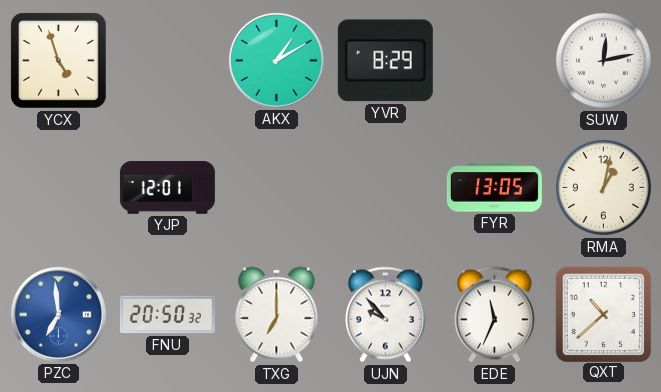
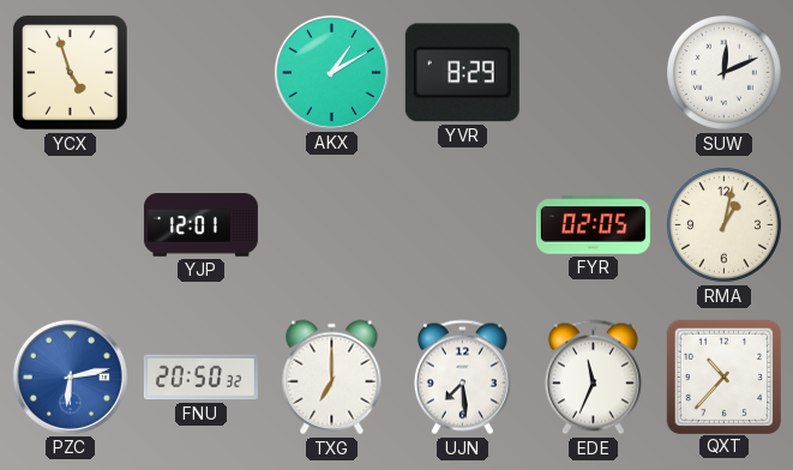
SUW: 12:13 -> 12:11 (723, 72)
FYR: 13:05 -> 02:05 (593, 225)
PZC: 6:59 -> 6:13 (70, 376)
UJN: 9:53 -> 7:29 (462, 378)
QXT: 10:38 -> 10:37 (723, 376)
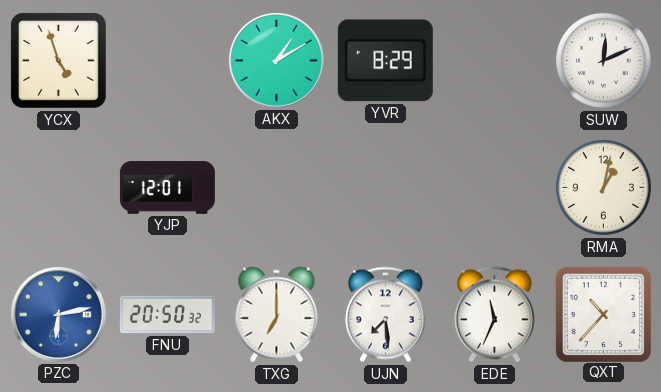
FYR: 02:05 -> none (593, 225)
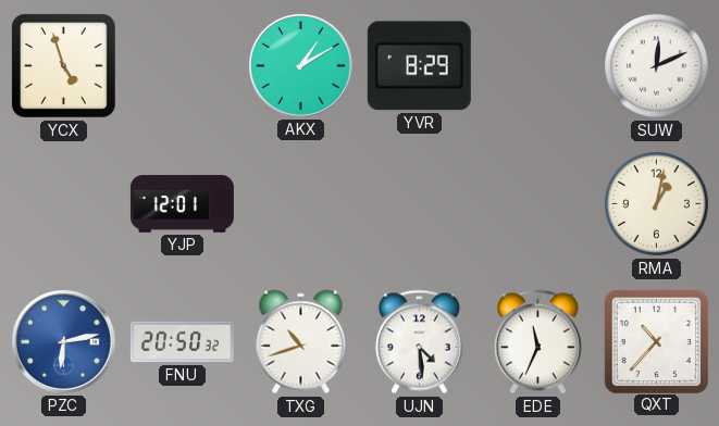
TXG: 7:00 -> 10:42 (301, 342)
UJN: 7:29 -> 4:29 (419, 342)
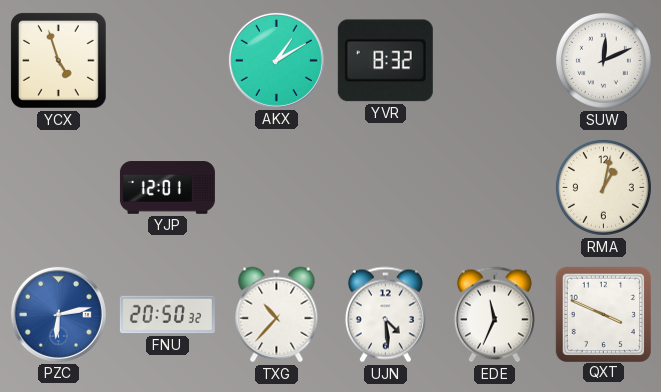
YVR: 8:29 -> 8:32 (385, 61)
TXG: 10:42 -> 10:37 (277, 315)
QXT: 10:37 -> 3:49 (603, 314)
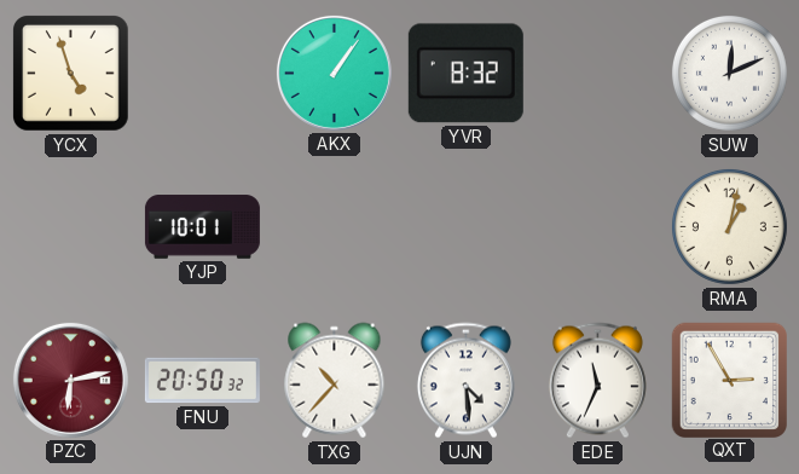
AKX: 1:10 -> 1:06 (334, 73)
YJP: 12:01 -> 10:01 (202, 227)
PZC dial: blue -> burgundy (70, 380)
QXT: 3:49 -> 2:55 (729, 380)
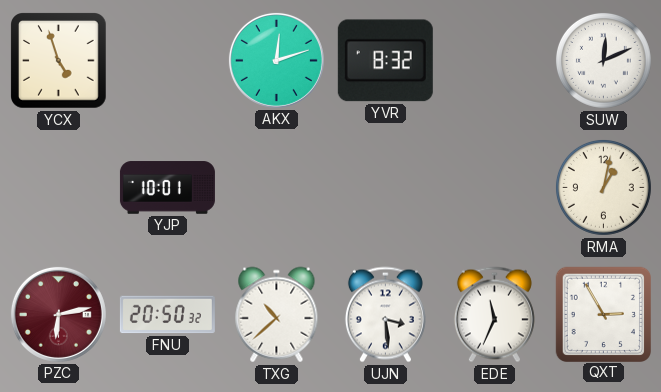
AKX: 1:06 -> 12:12 (276, 60)
TXG: 10:37 -> 10:38 (277, 315)
UJN: 4:29 -> 3:29 (385, 315)
